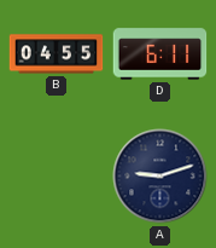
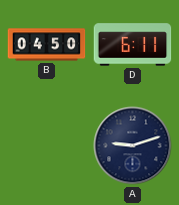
B: 04:55 -> 04:50 (47, 45)
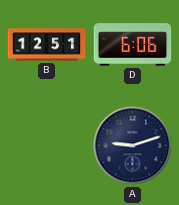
B: 04:50 -> 12:51 (47, 45)
D: 6:11 -> 6:06 (133, 45)
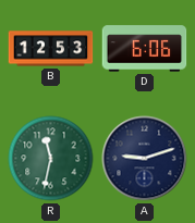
B: 12:51 -> 12:53 (51, 49)
R: none -> 11:32 (51, 159)
